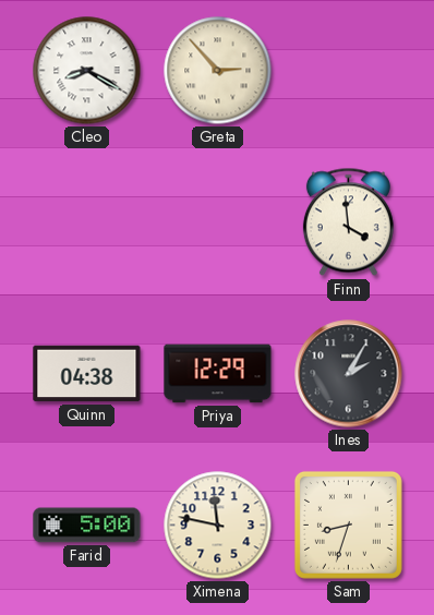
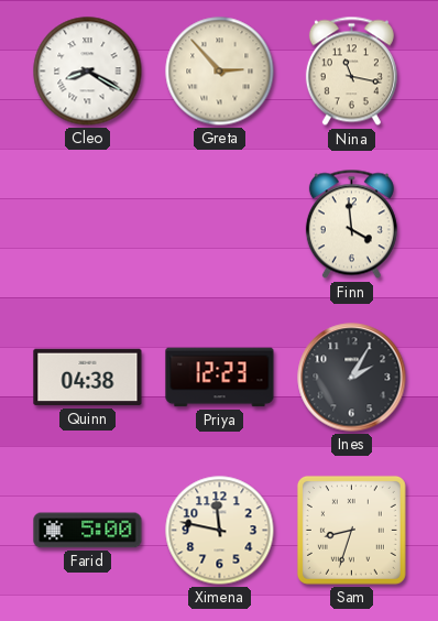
Nina: none -> 11:17 (351, 72)
Priya: 12:29 -> 12:23 (220, 378)
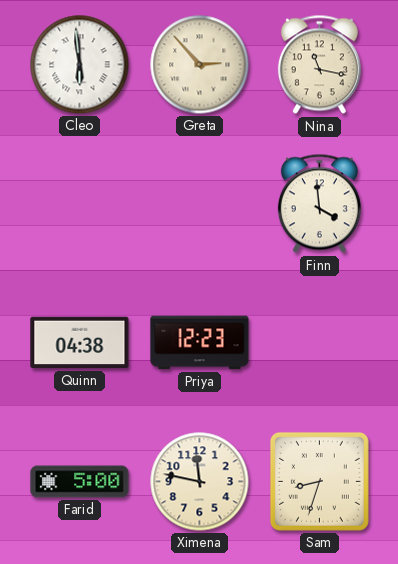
Cleo: 8:20 -> 5:59 (80, 65)
Ines: 2:05 -> none (352, 378)
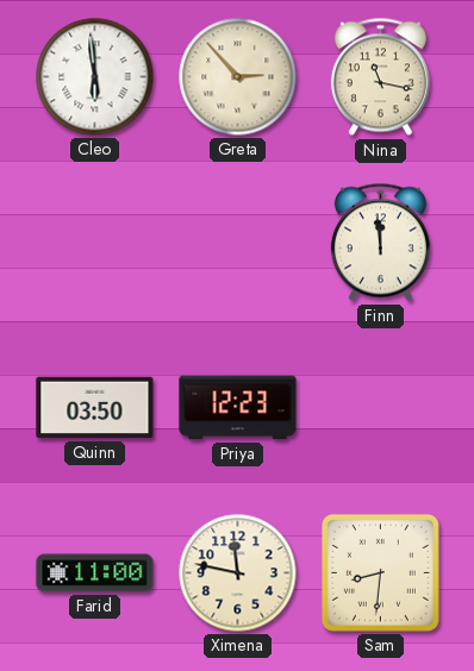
Finn: 3:59 -> 11:59 (380, 243)
Quinn: 04:38 -> 03:50 (95, 408)
Farid: 5:00 -> 11:00 (95, 573)
Sam: 8:33 -> 8:31 (380, 572)
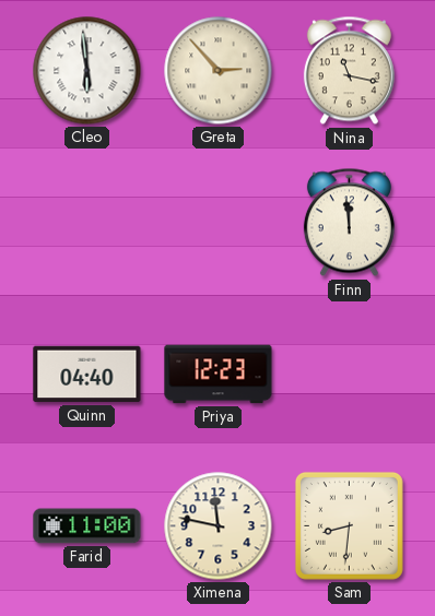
Quinn: 03:50 -> 04:40 (87, 375)
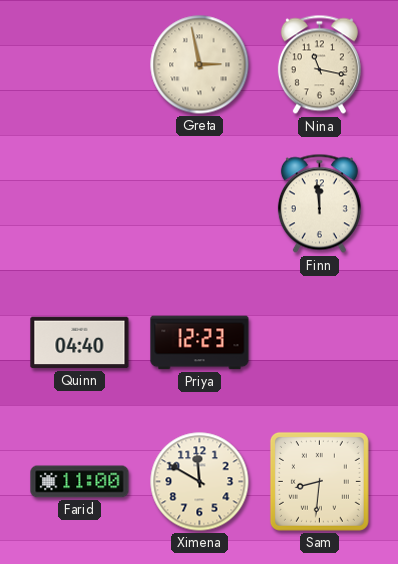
Cleo: 5:59 -> none (87, 71)
Greta: 2:53 -> 2:58 (200, 65)
Ximena: 11:47 -> 11:50 (200, 482)
